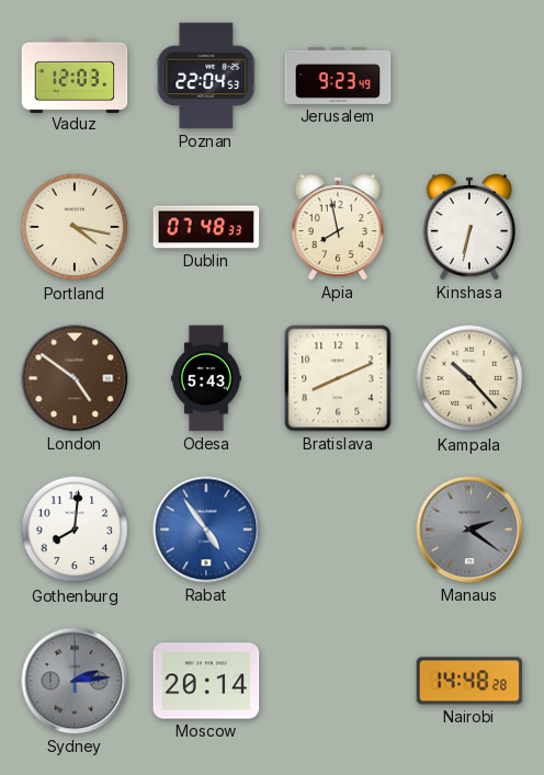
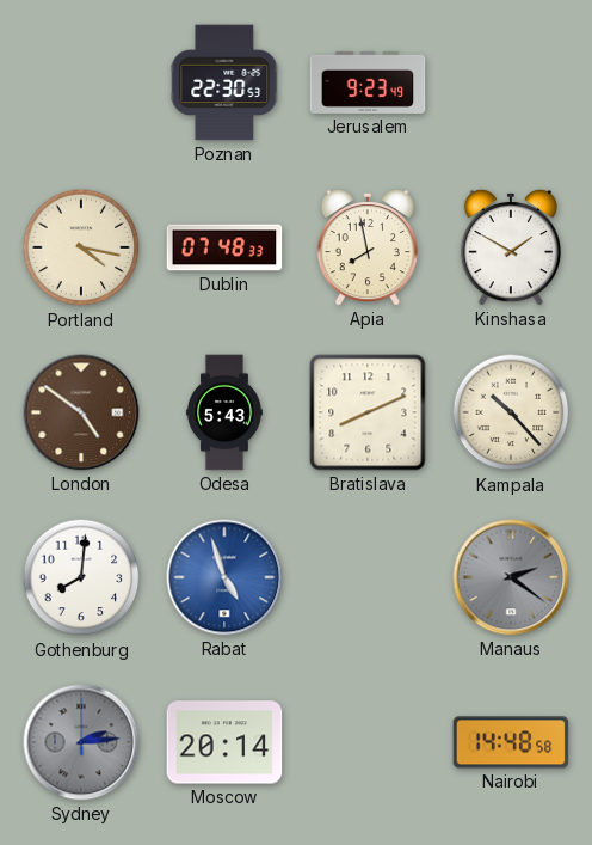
Vaduz: 12:03 -> none (75, 75)
Poznan: 22:04 -> 22:30 (224, 82)
Kinshasa: 6:32 -> 1:50 (510, 247)
Rabat: 4:54 -> 4:57 (224, 577)
Nairobi: 14:48:28 -> 14:48:58 (511, 742)
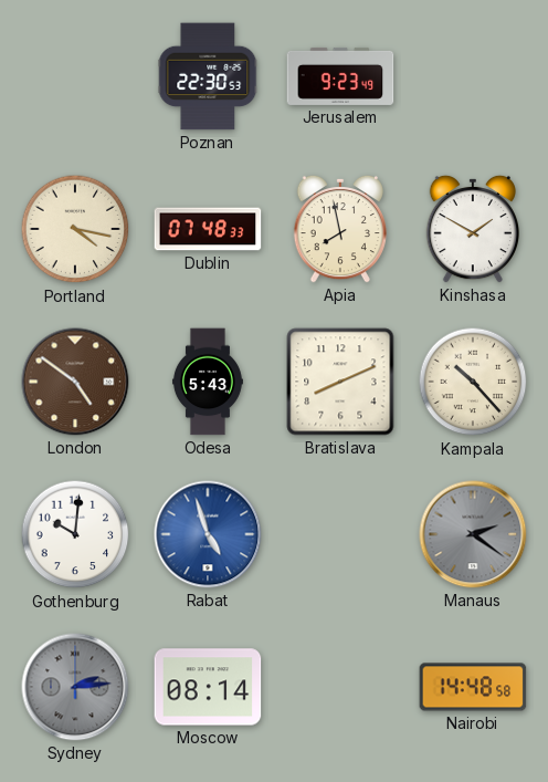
Gothenburg: 8:01 -> 10:01 (75, 534)
Moscow: 20:14 -> 08:14 (208, 687)
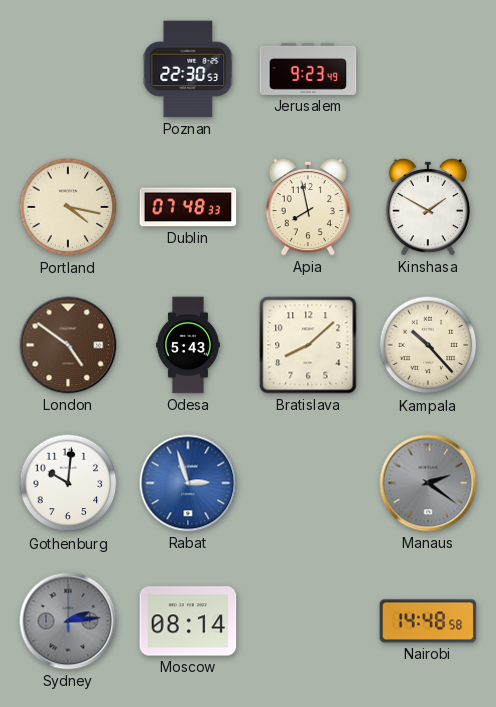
Bratislava: 8:11 -> 8:08 (308, 345)
Rabat: 4:57 -> 2:57 (188, 483)
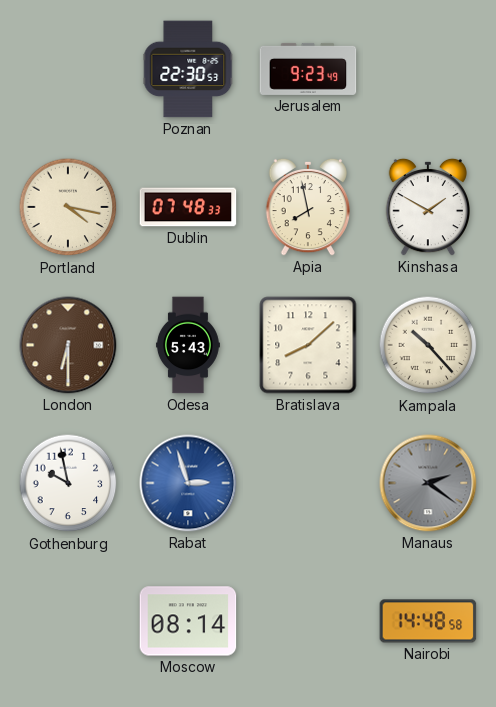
London: 4:51 -> 6:30 (68, 345)
Gothenburg: 10:01 -> 9:58 (68, 483)
Sydney: 2:14 -> none (68, 621)
